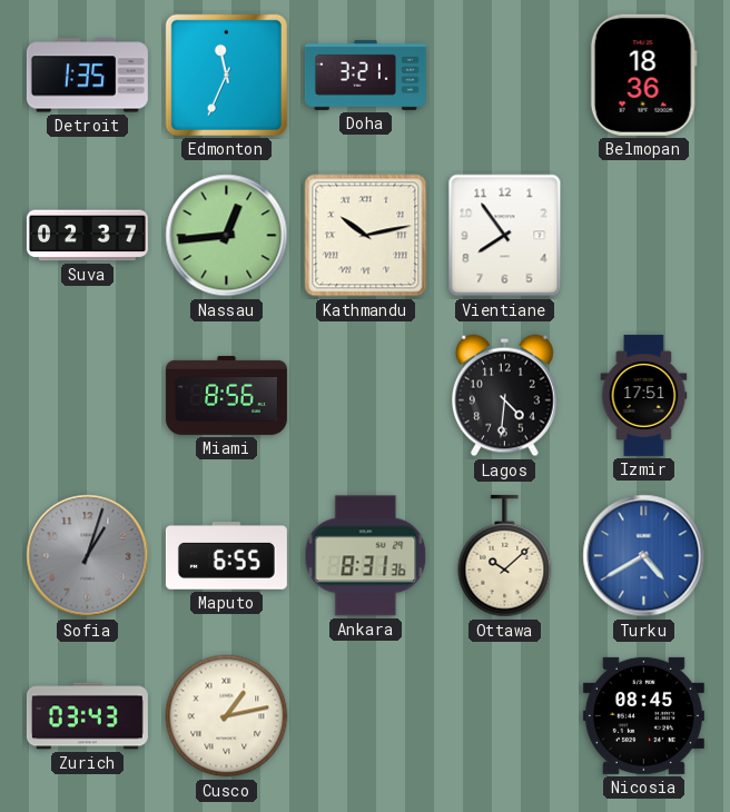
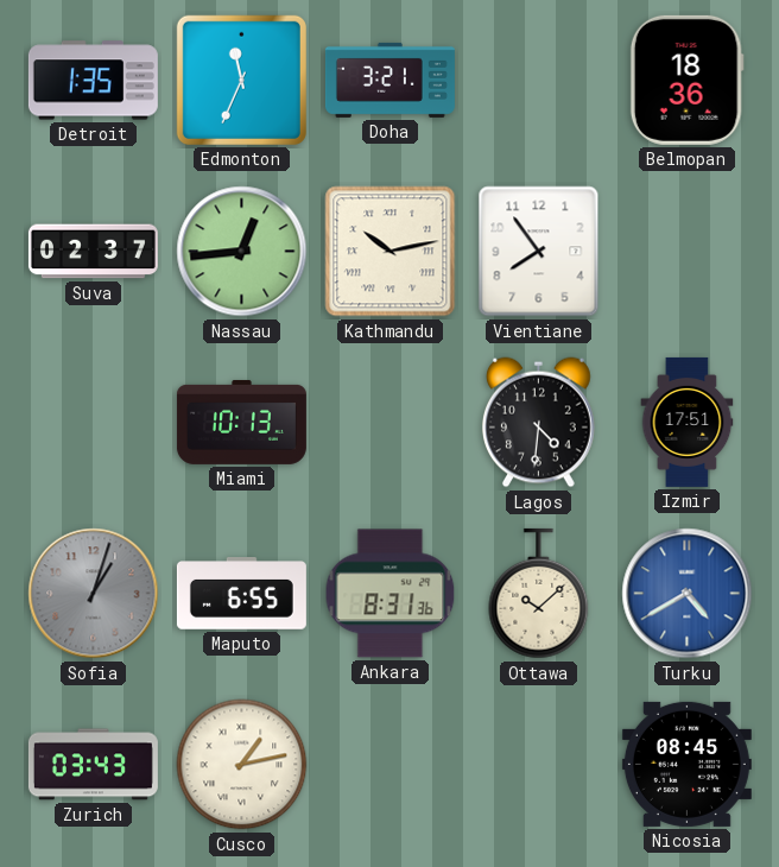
Miami: 8:56 -> 10:13 (241, 422)
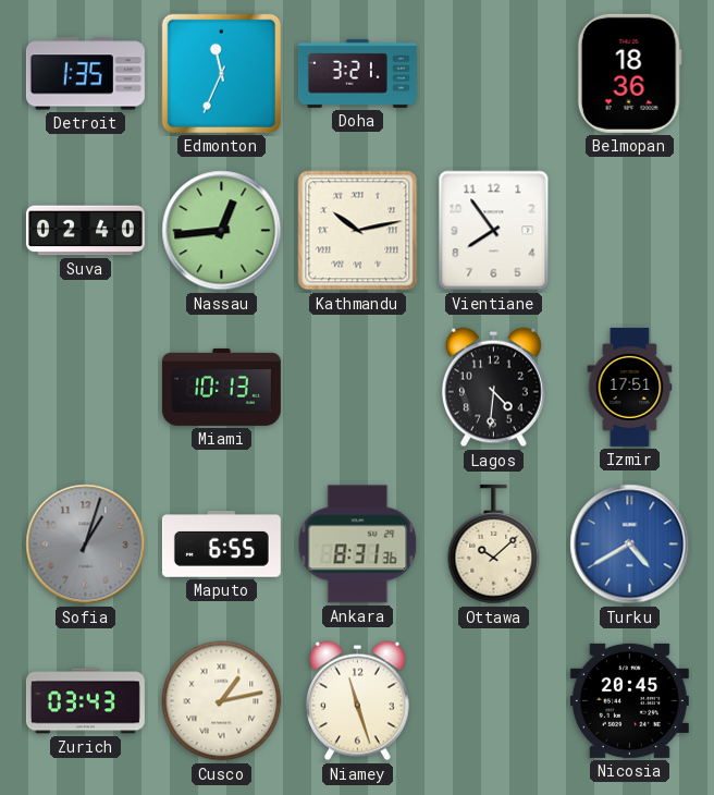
Suva: 02:37 -> 02:40 (85, 231)
Niamey: none -> 11:27 (357, 701)
Nicosia: 08:45 -> 20:45 (629, 700)
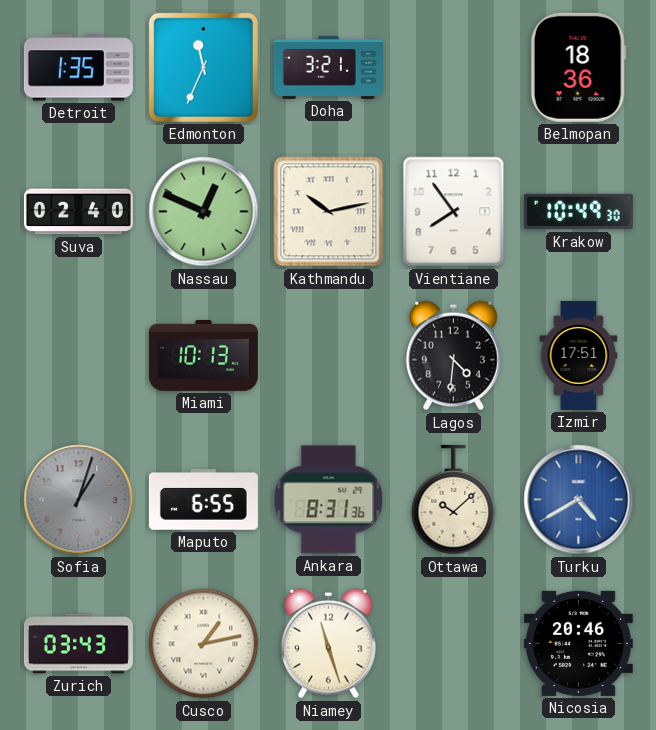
Nassau: 12:44 -> 12:49 (204, 212)
Krakow: none -> 10:49 (578, 212)
Nicosia: 20:45 -> 20:46 (578, 643)
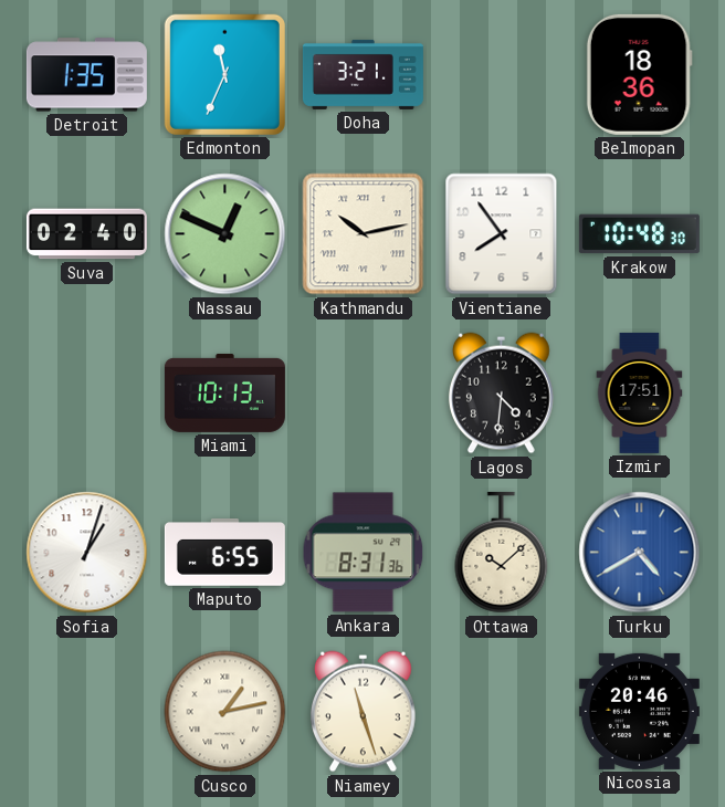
Krakow: 10:49 -> 10:48 (639, 234)
Sofia dial: grey -> white (87, 553)
Zurich: 03:43 -> none (78, 644)
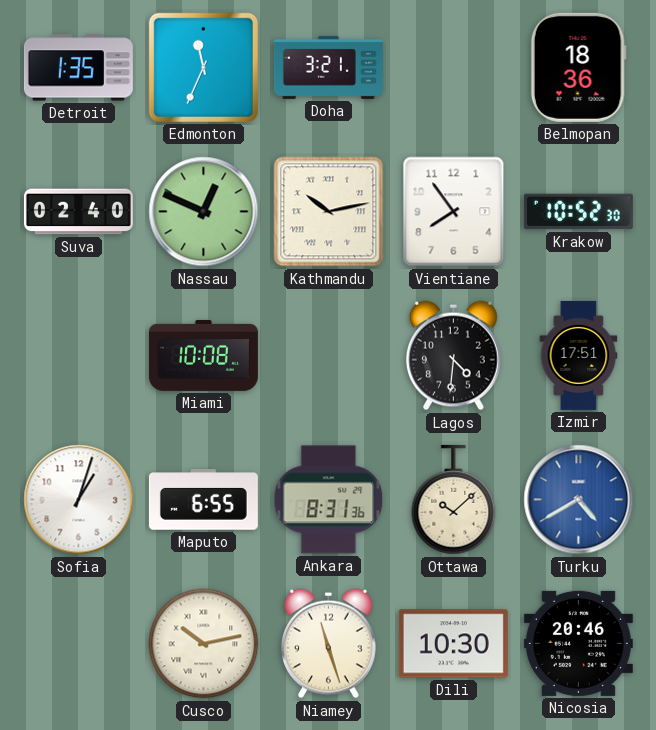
Krakow: 10:48 -> 10:52 (578, 212)
Miami: 10:13 -> 10:08 (203, 355)
Cusco: 1:13 -> 10:13 (204, 644)
Dili: none -> 10:30 (453, 644)
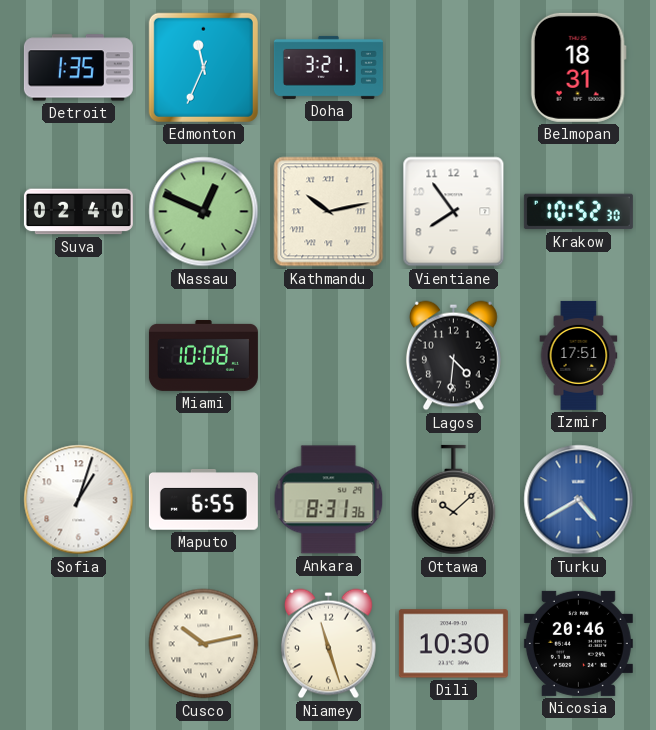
Belmopan: 18:36 -> 18:31 (578, 67)
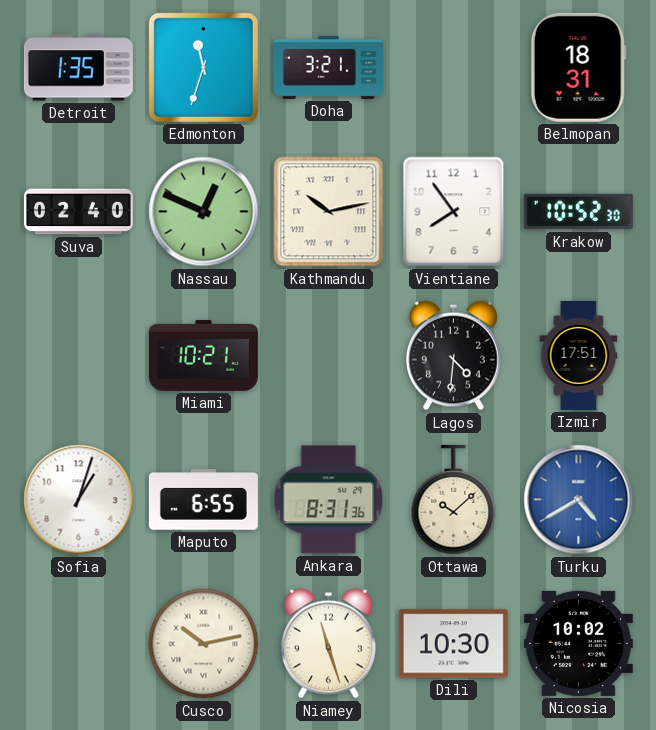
Edmonton: 11:34 -> 11:33 (203, 67)
Miami: 10:08 -> 10:21 (203, 355)
Nicosia: 20:46 -> 10:02 (578, 643)
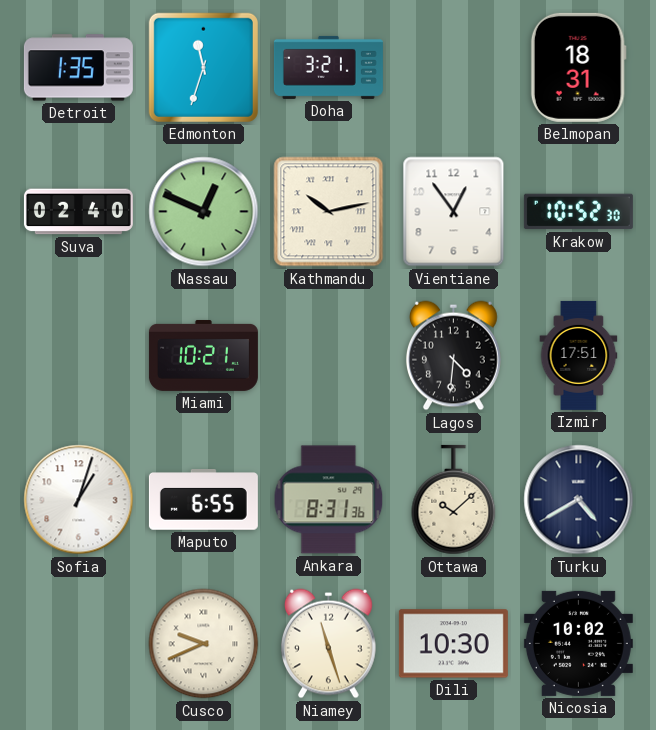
Vientiane: 7:54 -> 12:54 (454, 212)
Turku dial: blue -> navy (579, 500)
Cusco: 10:13 -> 9:41 (204, 644)
